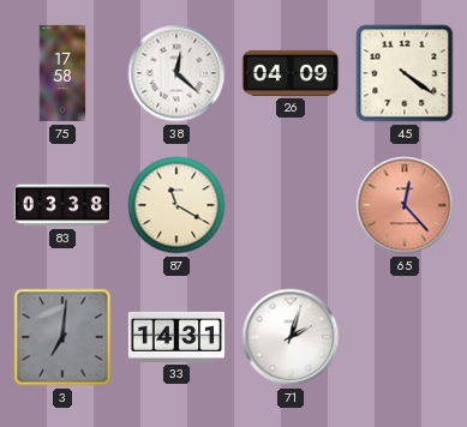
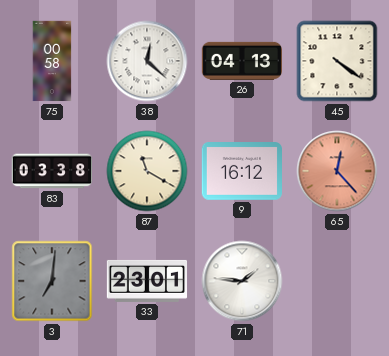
75: 17:58 -> 00:58 (52, 61)
26: 04:09 -> 04:13 (241, 61)
9: none -> 16:12 (241, 172)
33: 14:31 -> 23:01 (147, 281)
71: 2:03 -> 1:46 (242, 281)
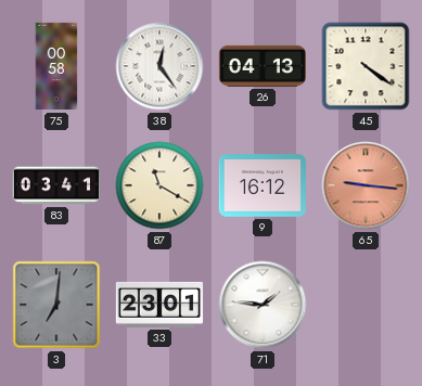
38: 12:22 -> 12:24 (159, 66)
83: 03:38 -> 03:41 (55, 185)
65: 12:23 -> 9:16 (366, 185)
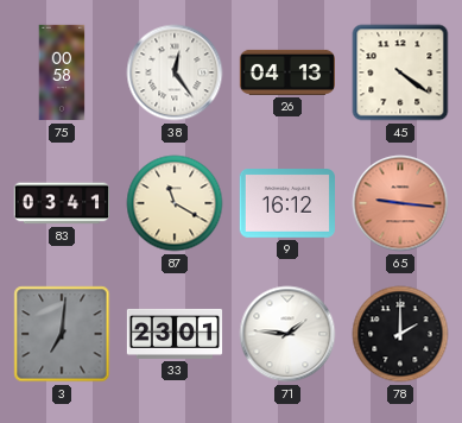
78: none -> 2:00 (400, 334)
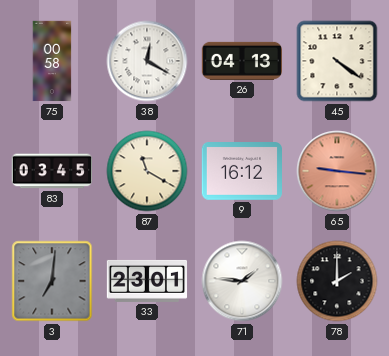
38: 12:24 -> 12:20 (147, 61)
83: 03:41 -> 03:45 (51, 171)
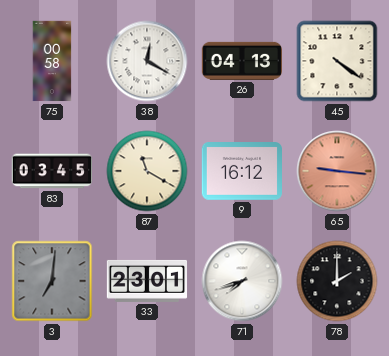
71: 1:46 -> 7:42 (242, 281)
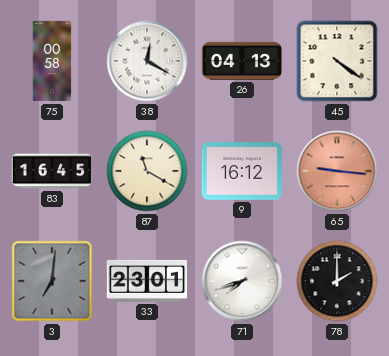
83: 03:45 -> 16:45 (51, 171)
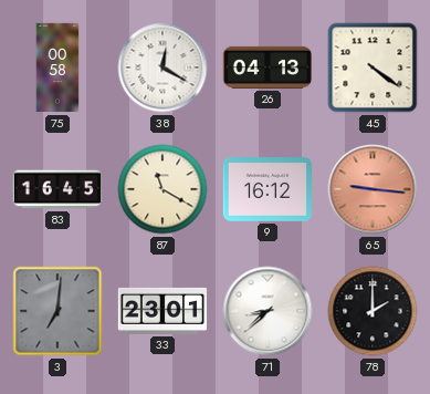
71: 7:42 -> 8:38 (268, 311)
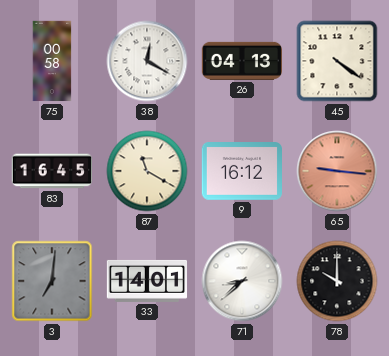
33: 23:01 -> 14:01 (147, 281)
78: 2:00 -> 10:00 (337, 281)
